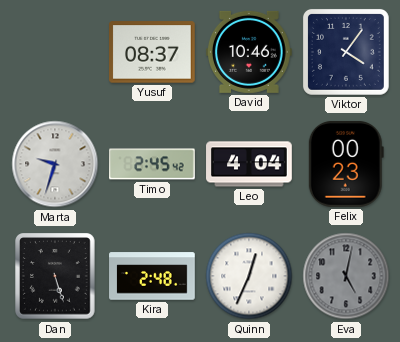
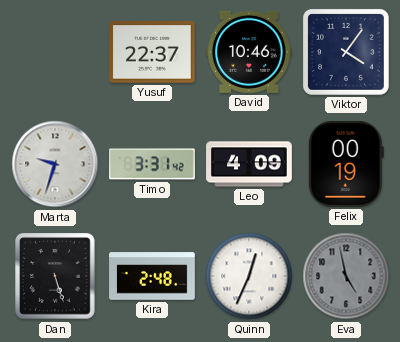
Yusuf: 08:37 -> 22:37 (153, 52)
Timo: 2:45 -> 3:31 (153, 164)
Leo: 4:04 -> 4:09 (249, 164)
Felix: 00:23 -> 00:19 (346, 164)
Eva: 5:02 -> 4:58 (346, 276)
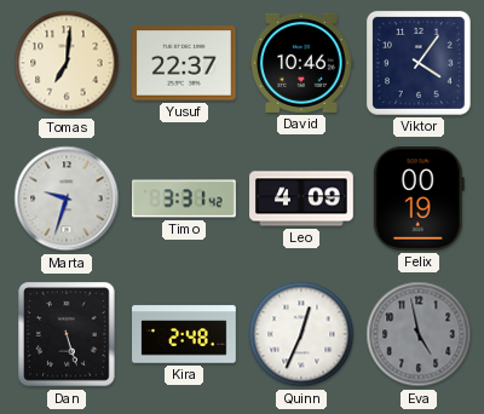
Tomas: none -> 7:01 (67, 63)
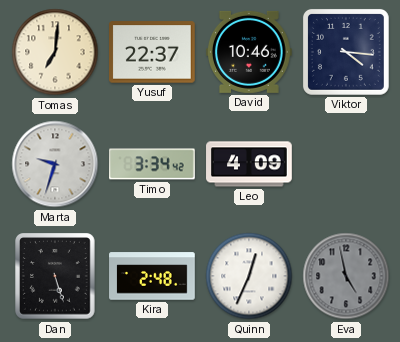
Viktor: 4:06 -> 4:16 (346, 52)
Timo: 3:31 -> 3:34 (153, 164)
Felix: 00:19 -> none (419, 199)
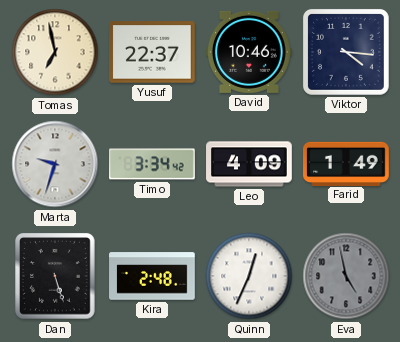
Tomas: 7:01 -> 6:58 (55, 52)
Farid: none -> 1:49 (347, 163)
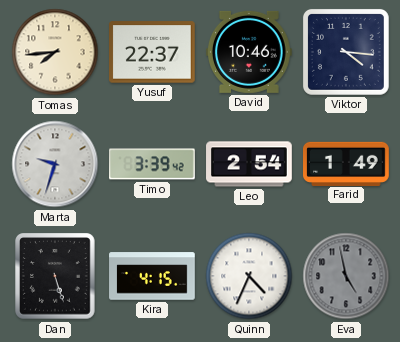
Tomas: 6:58 -> 7:44 (55, 52)
Timo: 3:34 -> 3:39 (153, 164)
Leo: 4:09 -> 2:54 (249, 164)
Kira: 2:48 -> 4:15 (152, 276)
Quinn: 12:34 -> 4:34 (249, 276)
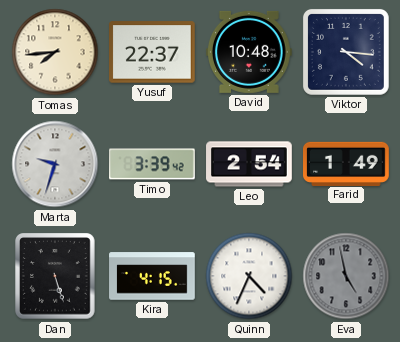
David: 10:46 -> 10:48 (250, 52)
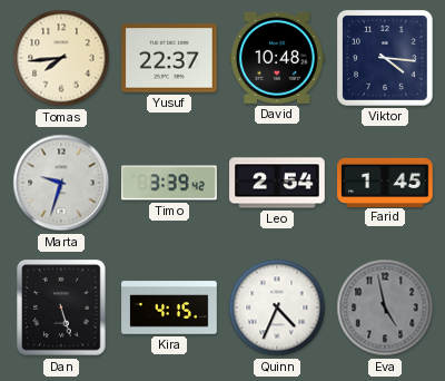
Farid: 1:49 -> 1:45 (386, 182)
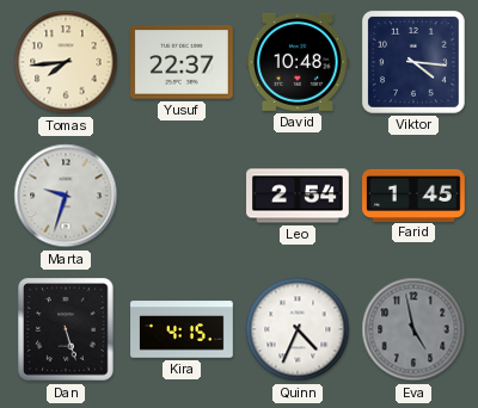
Timo: 3:39 -> none (170, 183)
